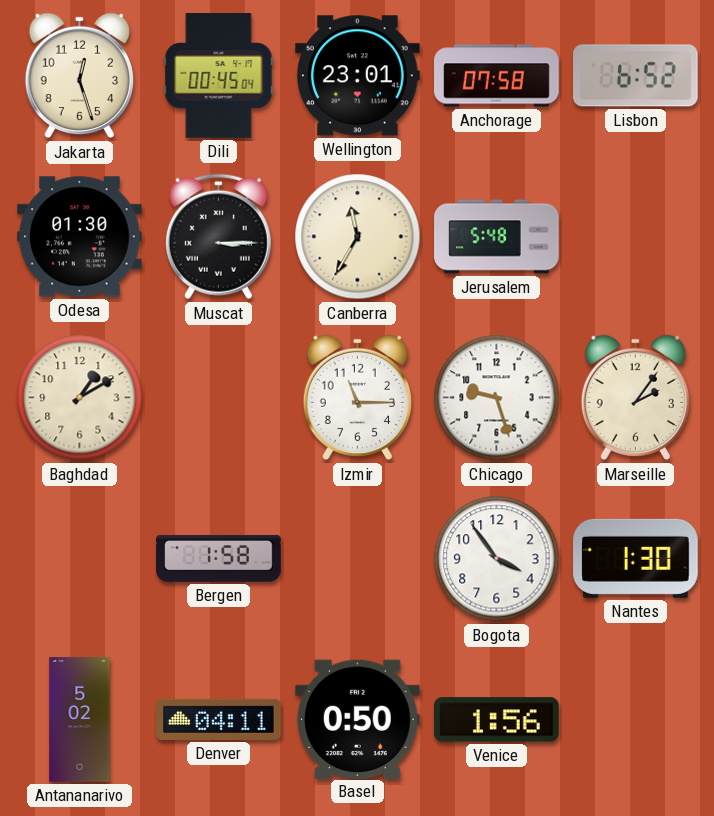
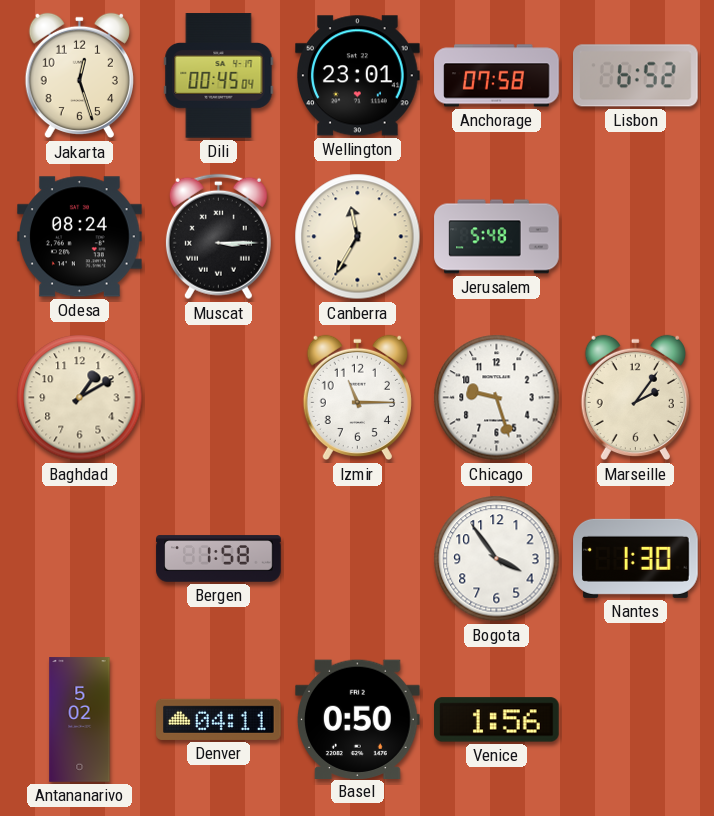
Odesa: 01:30 -> 08:24 (80, 237)
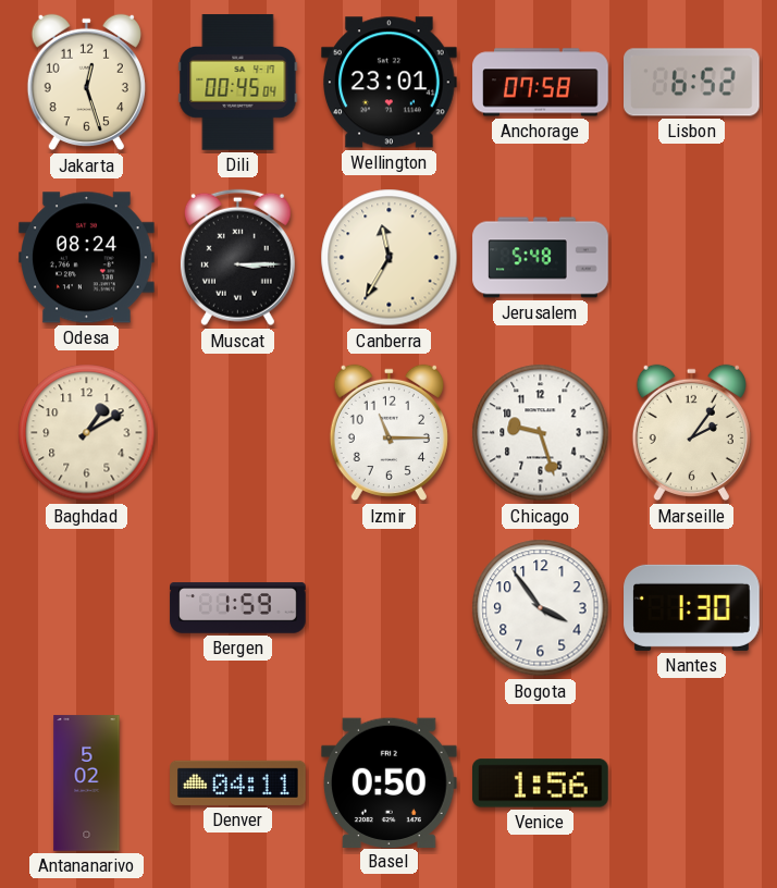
Bergen: 1:58 -> 1:59 (238, 608)
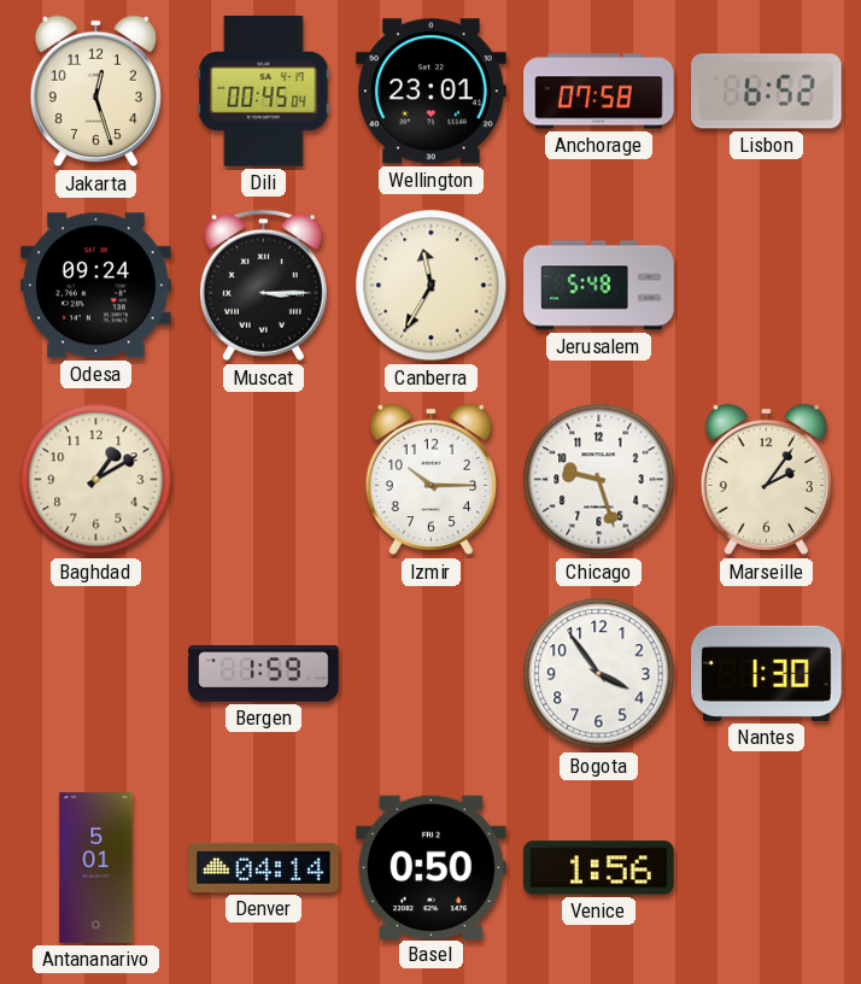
Odesa: 08:24 -> 09:24 (96, 286)
Izmir: 11:15 -> 10:15 (430, 480)
Antananarivo: 5:02 -> 5:01 (96, 868)
Denver: 04:11 -> 04:14 (264, 867)
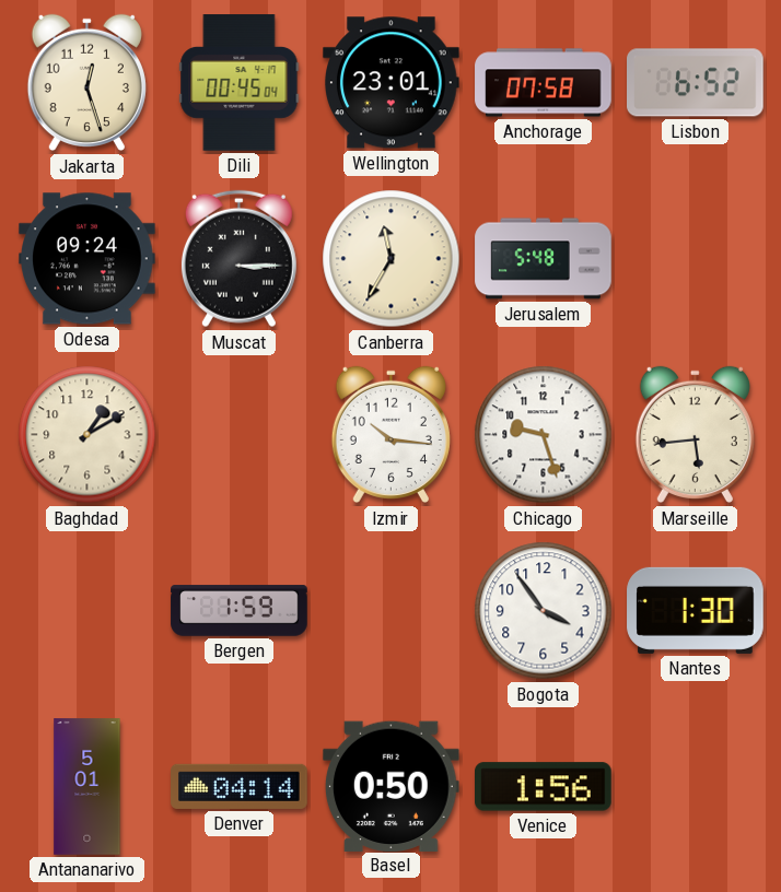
Izmir: 10:15 -> 10:16 (391, 435)
Marseille: 2:06 -> 5:44 (695, 435)
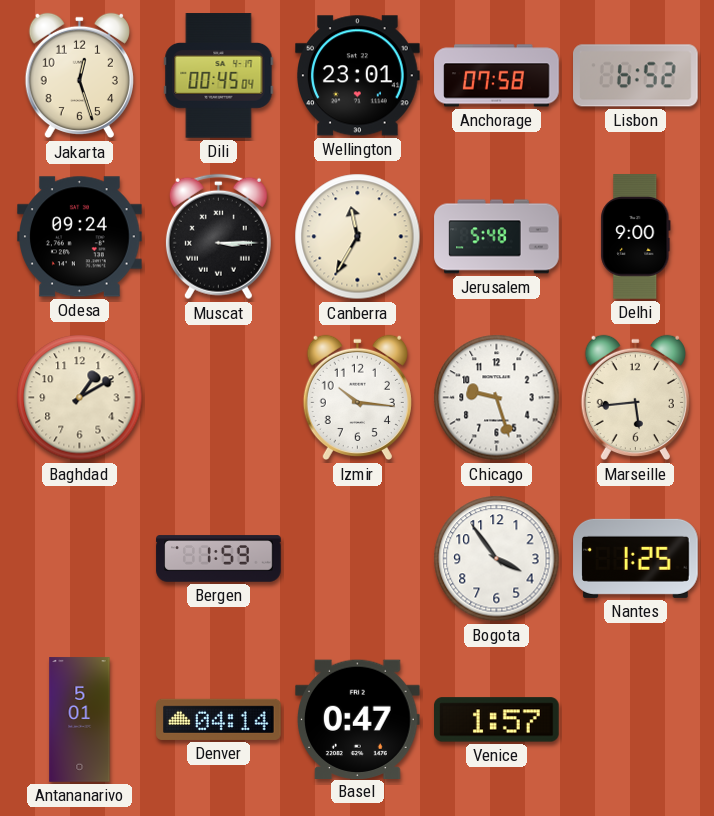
Delhi: none -> 9:00 (636, 237)
Nantes: 1:30 -> 1:25 (636, 558)
Basel: 0:50 -> 0:47 (358, 719)
Venice: 1:56 -> 1:57 (497, 720)
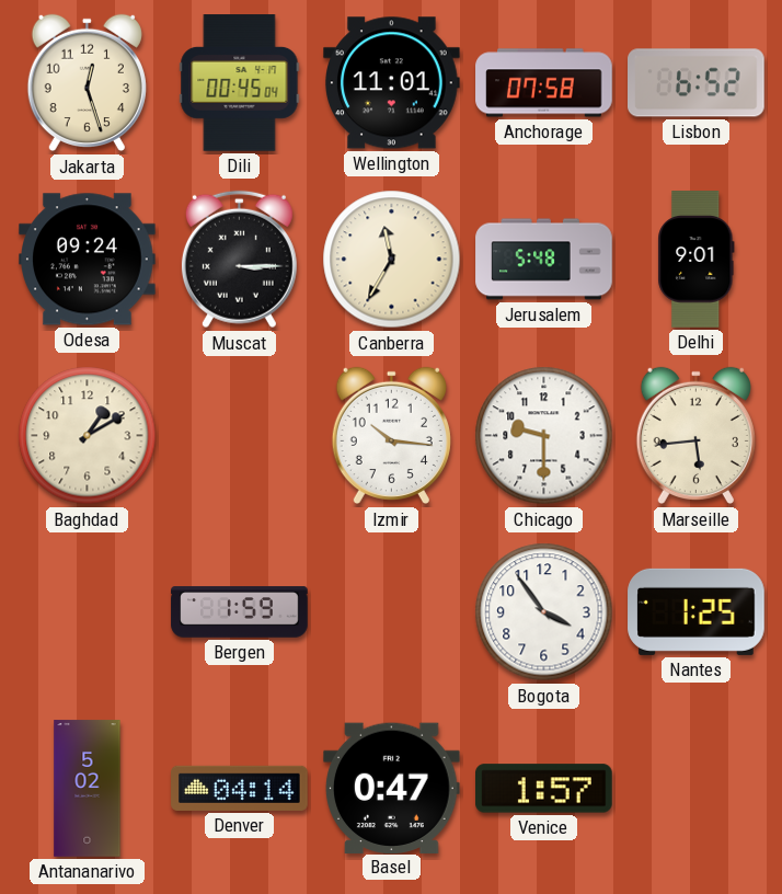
Wellington: 23:01 -> 11:01 (392, 83)
Delhi: 9:00 -> 9:01 (697, 260)
Chicago: 9:27 -> 9:30 (544, 436)
Antananarivo: 5:01 -> 5:02 (88, 789)
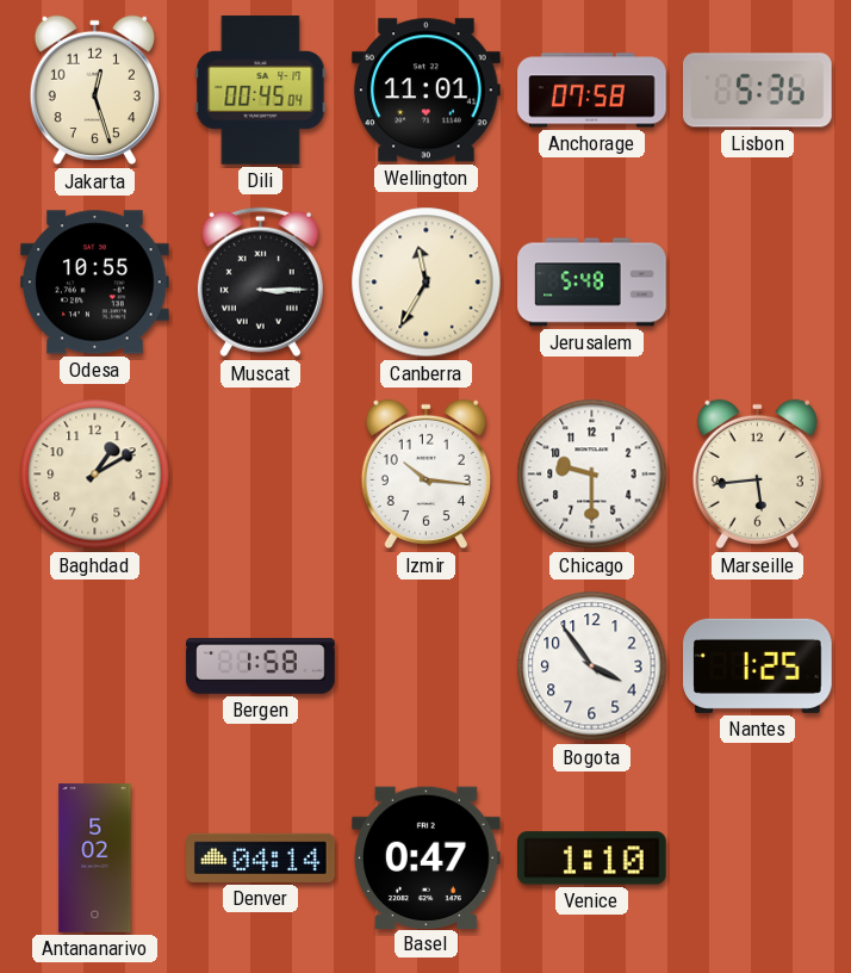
Lisbon: 6:52 -> 5:36 (758, 91)
Odesa: 09:24 -> 10:55 (95, 283)
Delhi: 9:01 -> none (697, 260)
Bergen: 1:59 -> 1:58 (261, 667)
Venice: 1:57 -> 1:10 (592, 859)
